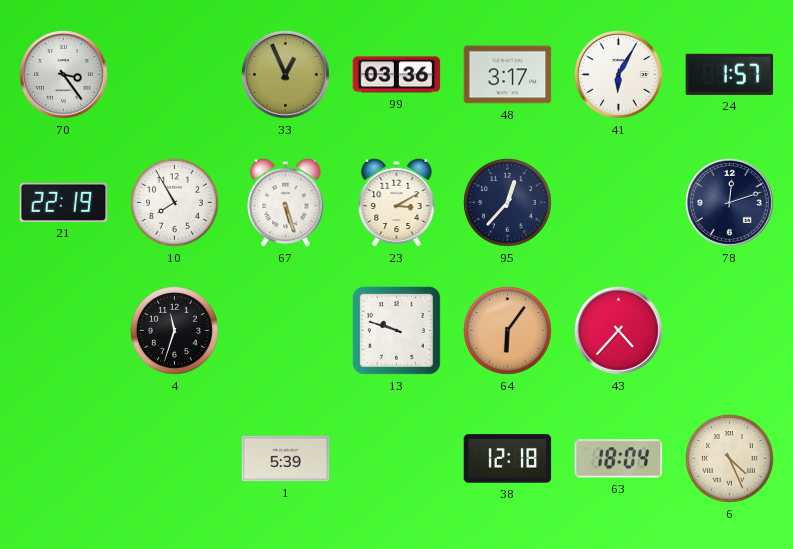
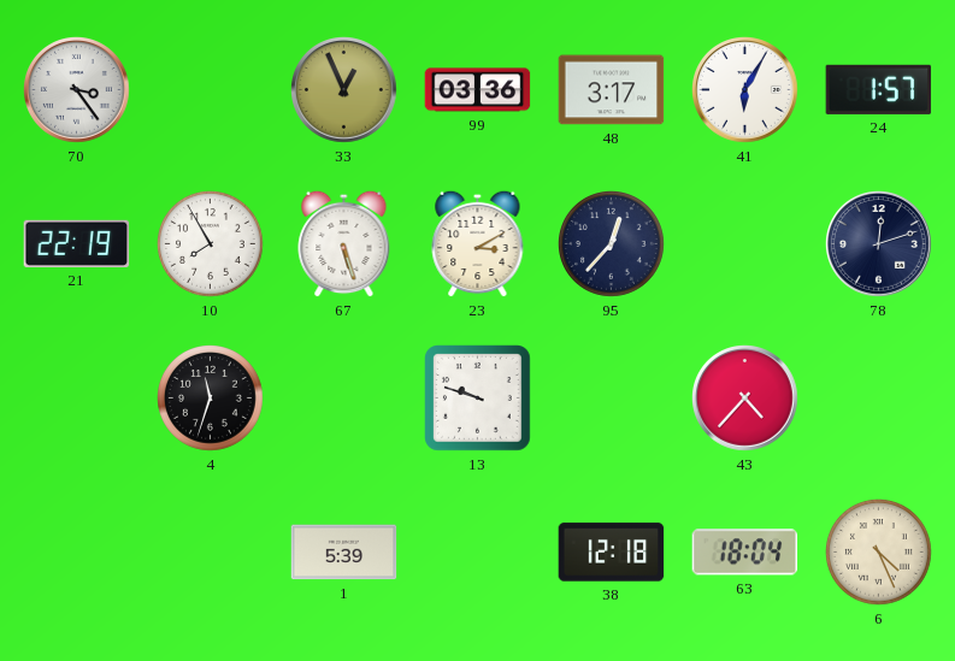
64: 6:06 -> none (508, 331)
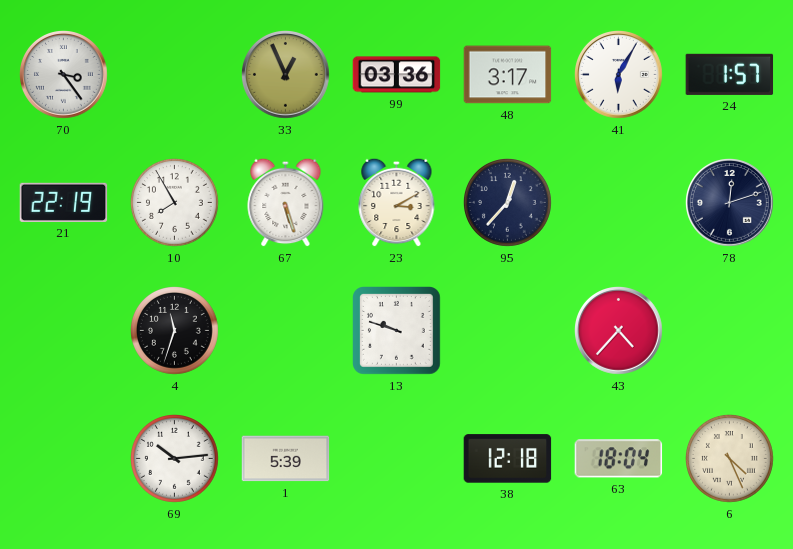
69: none -> 10:14 (175, 459)
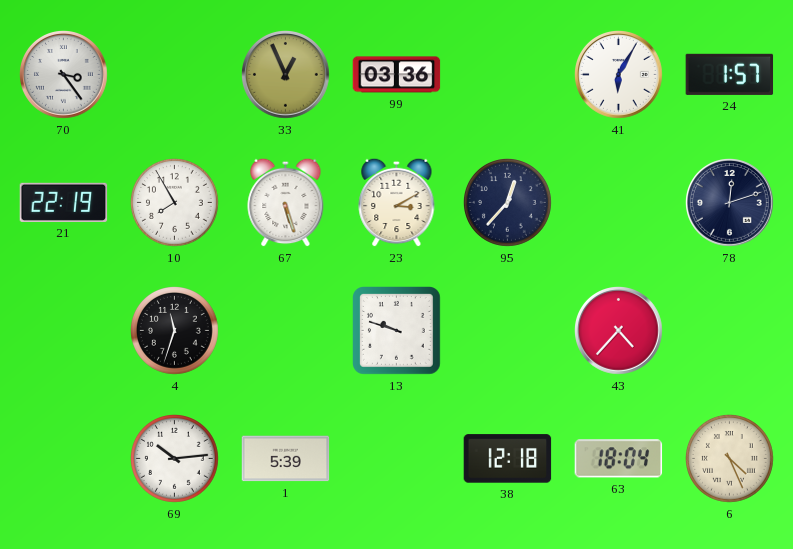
48: 3:17 -> none (508, 75)
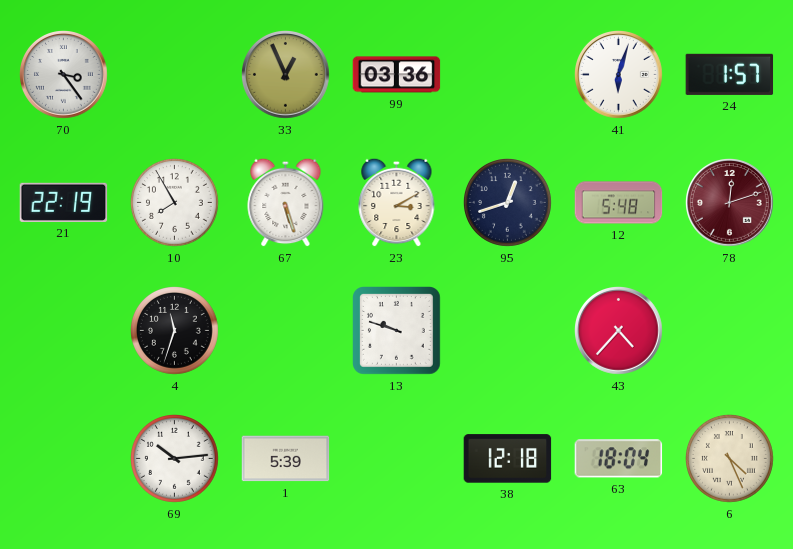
41: 6:05 -> 6:03 (619, 75)
95: 12:37 -> 12:42 (508, 203)
12: none -> 5:48 (619, 203)
78 dial: navy -> burgundy (730, 203)
